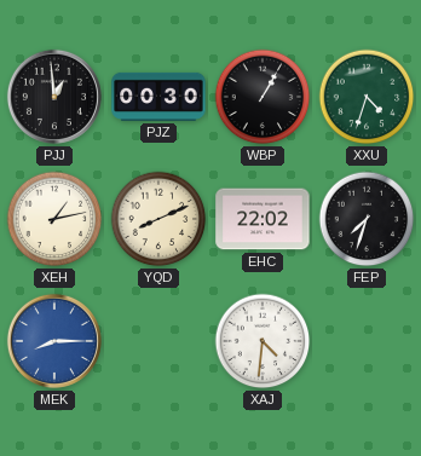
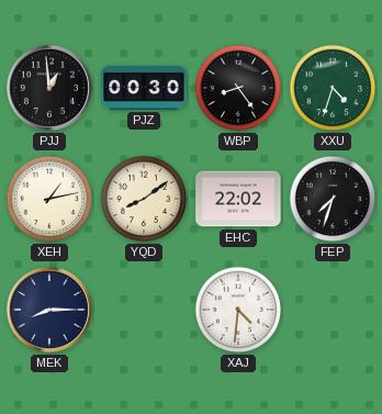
WBP: 1:05 -> 8:24 (238, 88)
YQD: 8:11 -> 8:09 (144, 199)
MEK dial: blue -> navy (49, 310)
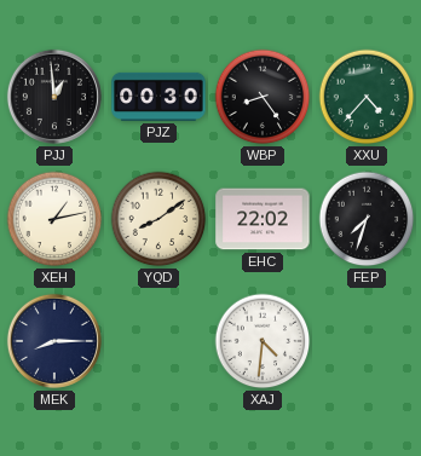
XXU: 4:33 -> 4:37 (367, 97)
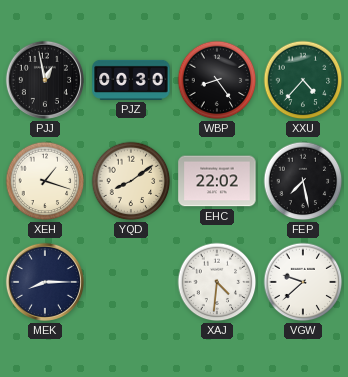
PJJ: 12:59 -> 12:58 (45, 80)
XEH: 1:13 -> 1:18 (45, 181)
FEP: 7:33 -> 7:28 (303, 181)
VGW: none -> 9:38 (303, 282)
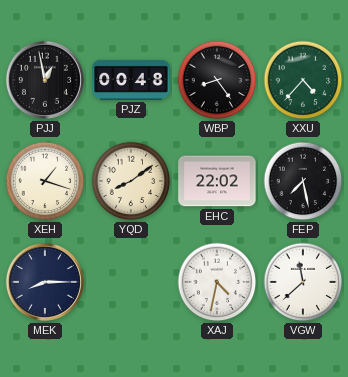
PJZ: 00:30 -> 00:48 (131, 80)
XAJ: 4:31 -> 4:32 (217, 282)
VGW: 9:38 -> 11:38 (303, 282)
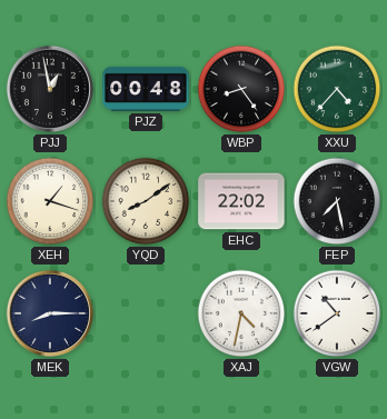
VGW: 11:38 -> 10:39 (337, 313)
